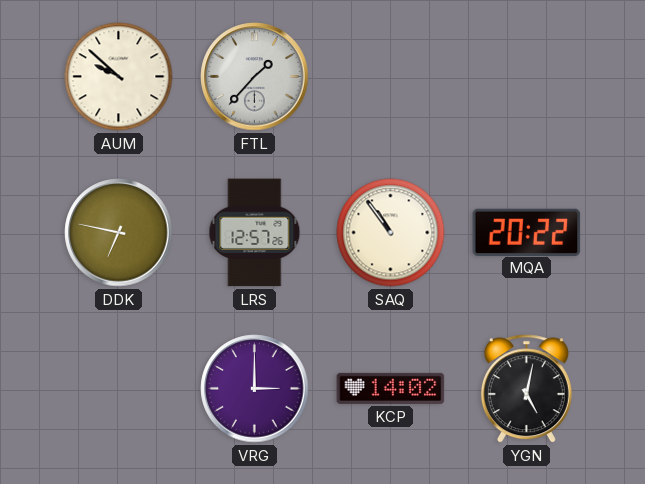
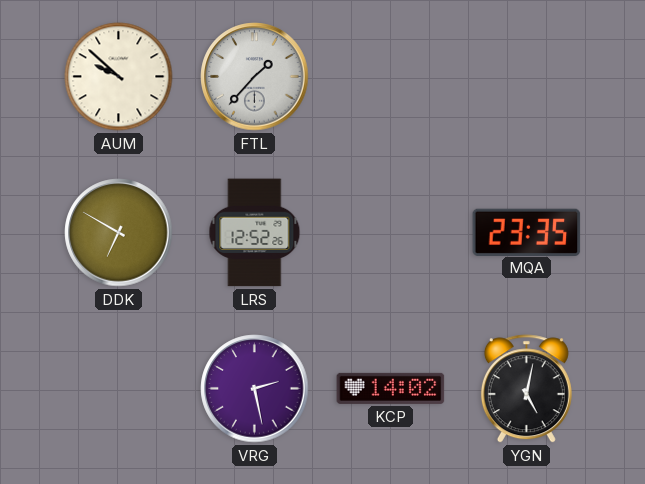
DDK: 6:47 -> 6:50 (119, 233)
LRS: 12:57 -> 12:52 (255, 233)
SAQ: 10:54 -> none (391, 233)
MQA: 20:22 -> 23:35 (527, 232)
VRG: 3:00 -> 2:28 (255, 389)
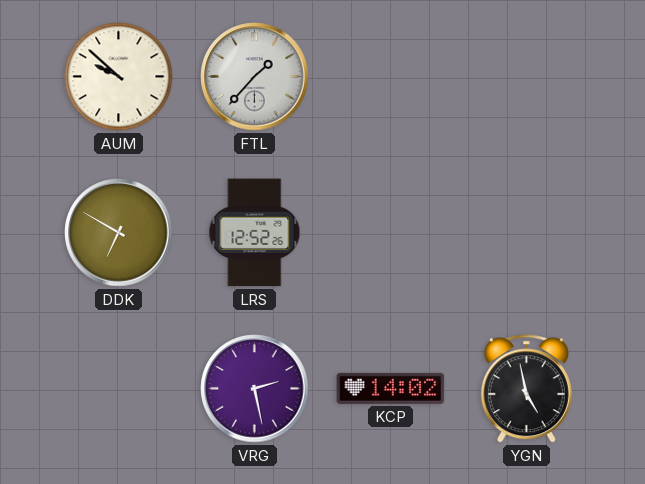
MQA: 23:35 -> none (527, 232)
YGN: 5:02 -> 4:58 (526, 389)
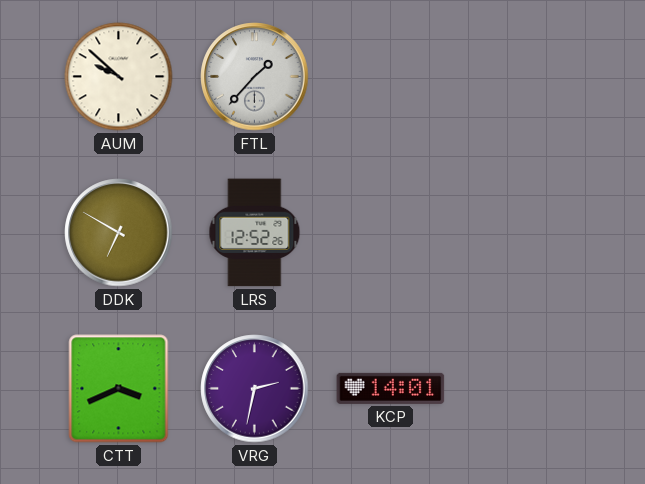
CTT: none -> 3:41 (119, 389)
VRG: 2:28 -> 2:32 (255, 389)
KCP: 14:02 -> 14:01 (391, 388)
YGN: 4:58 -> none (526, 389)
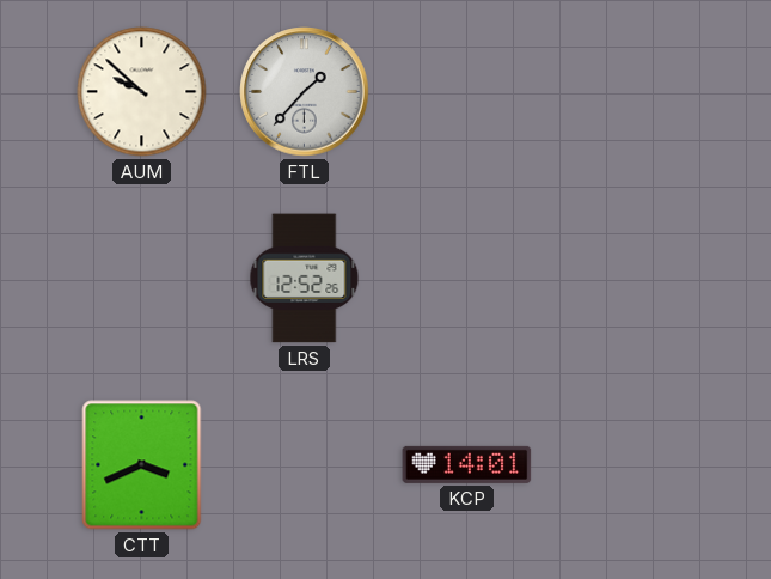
DDK: 6:50 -> none (119, 233)
VRG: 2:32 -> none (255, 389)
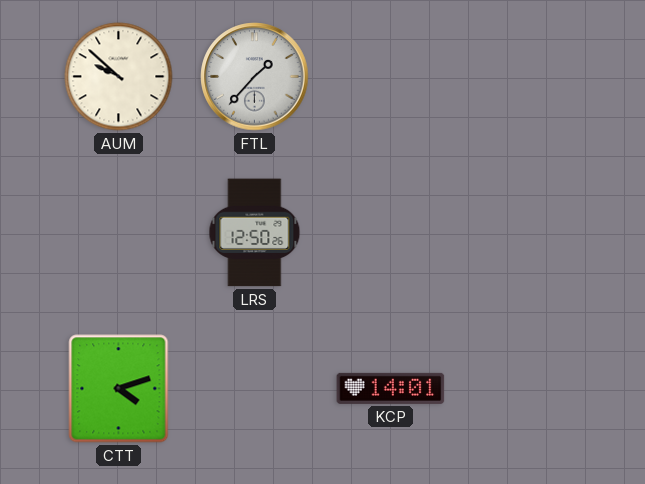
LRS: 12:52 -> 12:50 (255, 233)
CTT: 3:41 -> 4:12 (119, 389)
